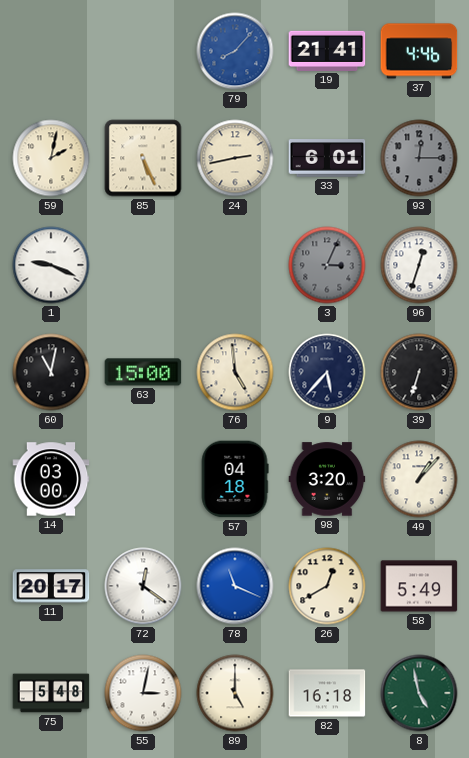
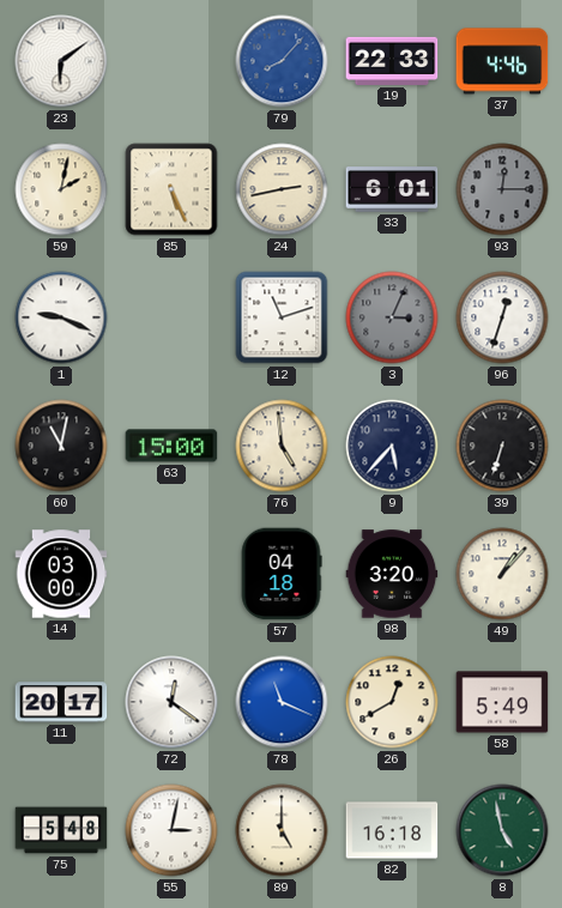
23: none -> 6:09 (61, 61)
19: 21:41 -> 22:33 (392, 61)
12: none -> 11:12 (282, 317)
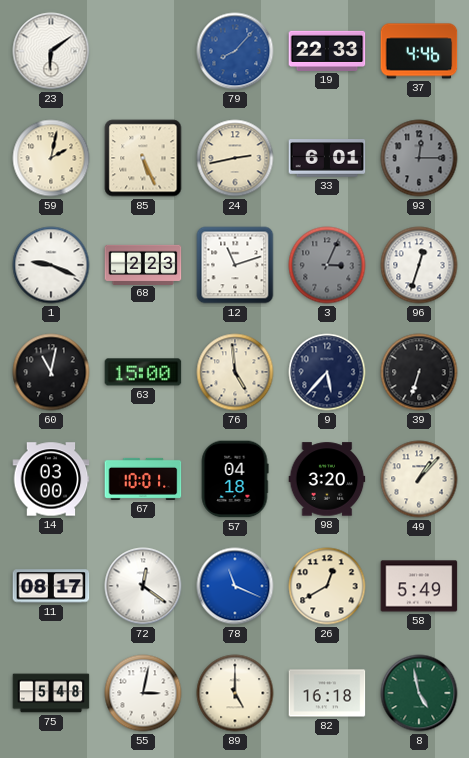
68: none -> 2:23 (143, 264)
67: none -> 10:01 (143, 479)
11: 20:17 -> 08:17 (51, 586)
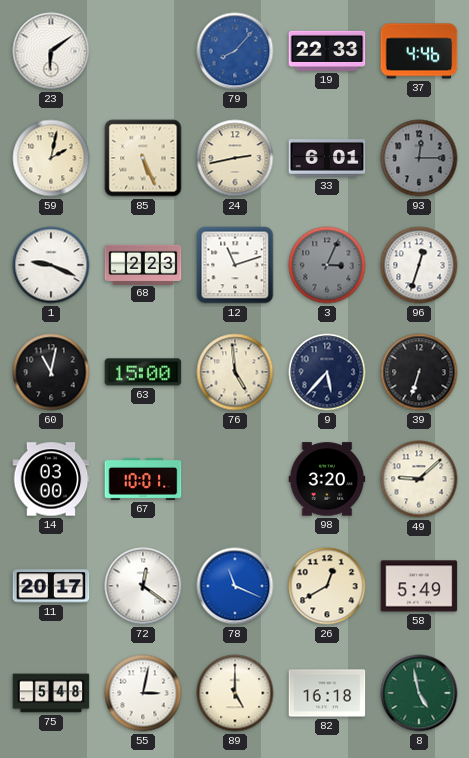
57: 04:18 -> none (235, 479)
49: 1:07 -> 9:08 (419, 479)
11: 08:17 -> 20:17 (51, 586)
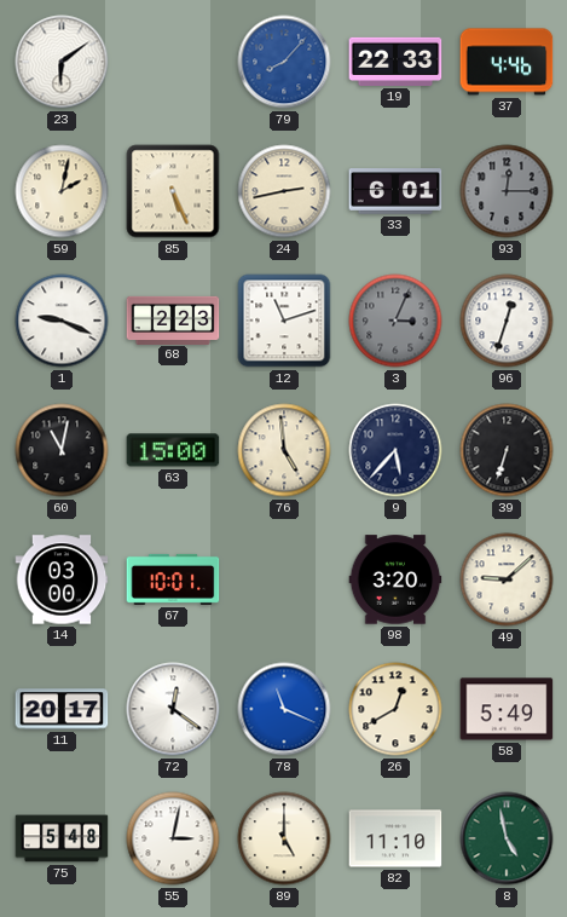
82: 16:18 -> 11:10 (395, 838)
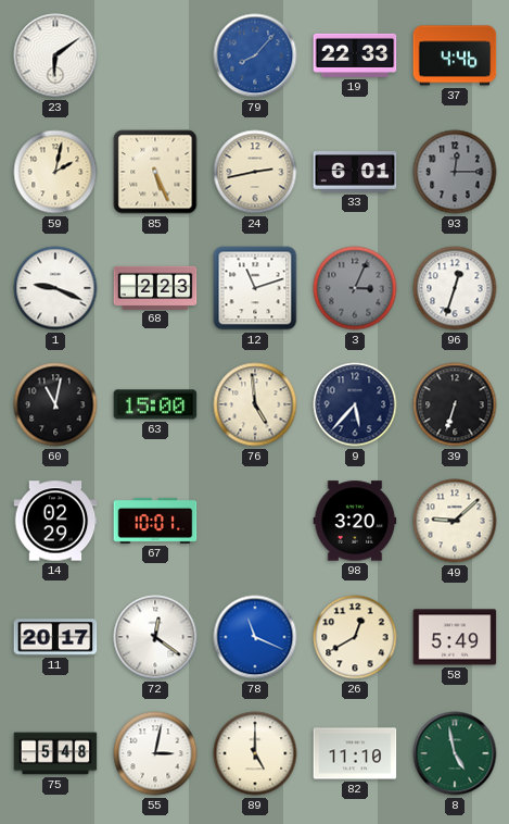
14: 03:00 -> 02:29 (55, 521)
